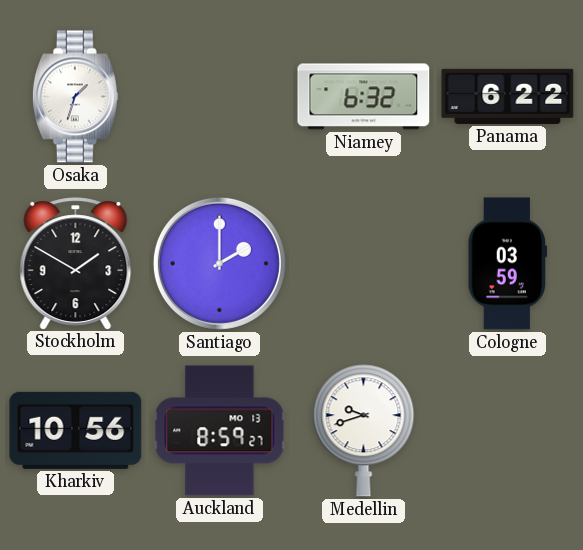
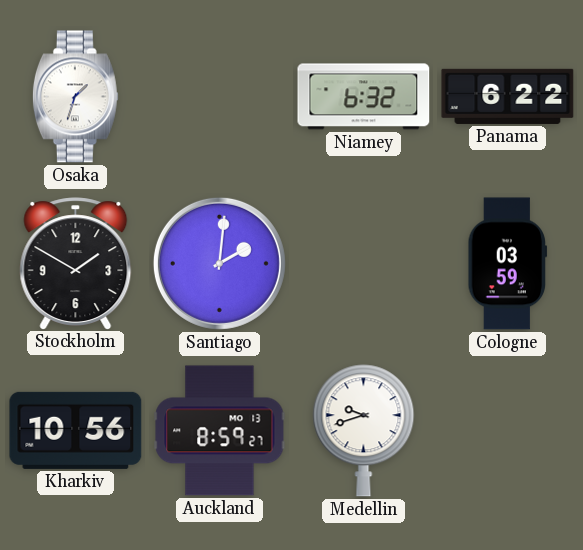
Santiago: 2:00 -> 2:01 (219, 263)
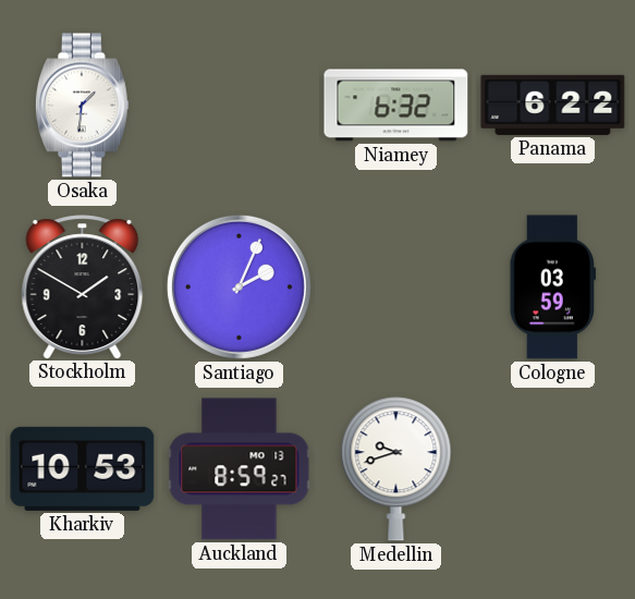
Osaka: 1:33 -> 1:31 (82, 106)
Santiago: 2:01 -> 2:04 (239, 286)
Kharkiv: 10:56 -> 10:53 (83, 468)
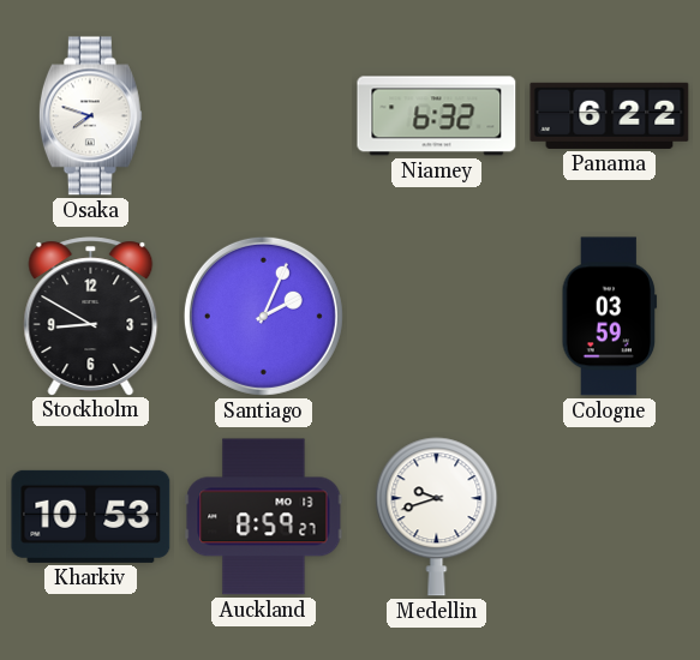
Osaka: 1:31 -> 7:48 (90, 116)
Stockholm: 1:50 -> 8:50 (91, 316)
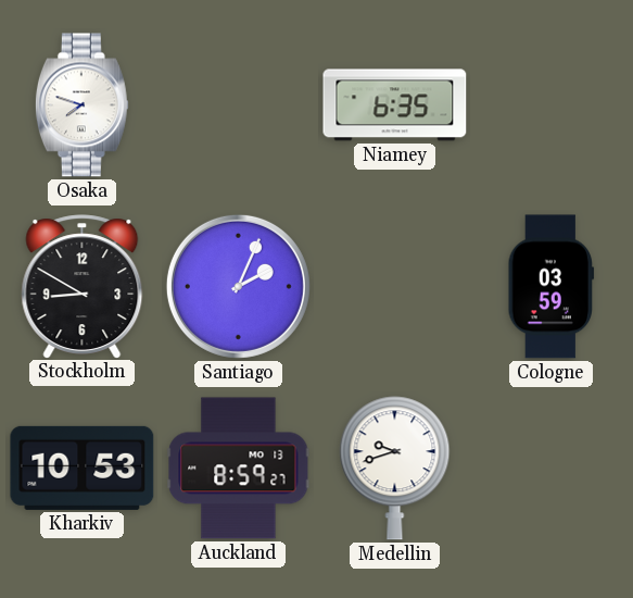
Niamey: 6:32 -> 6:35 (395, 105)
Panama: 6:22 -> none (610, 115)
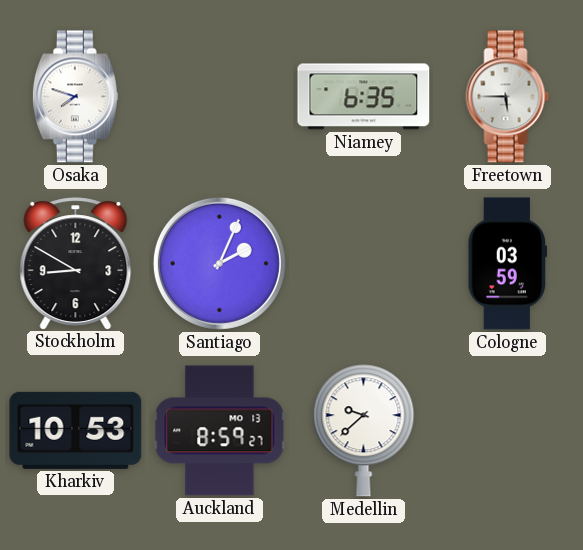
Freetown: none -> 5:45 (508, 97)
Medellin: 9:42 -> 9:38 (364, 431)
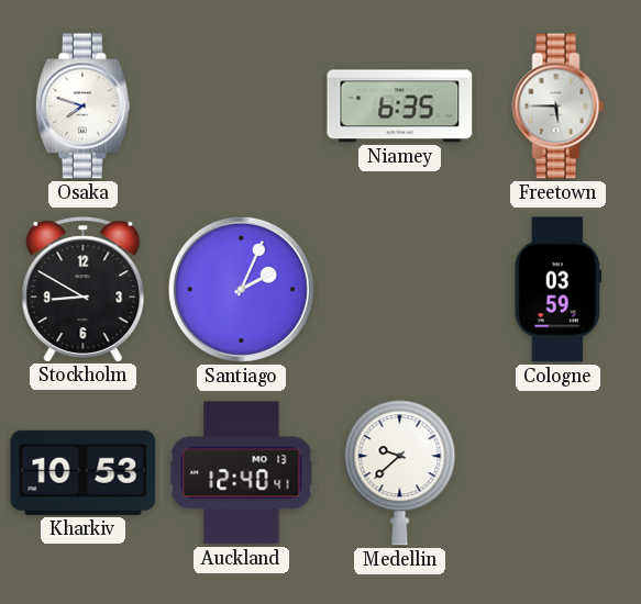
Auckland: 8:59 -> 12:40 (242, 473)
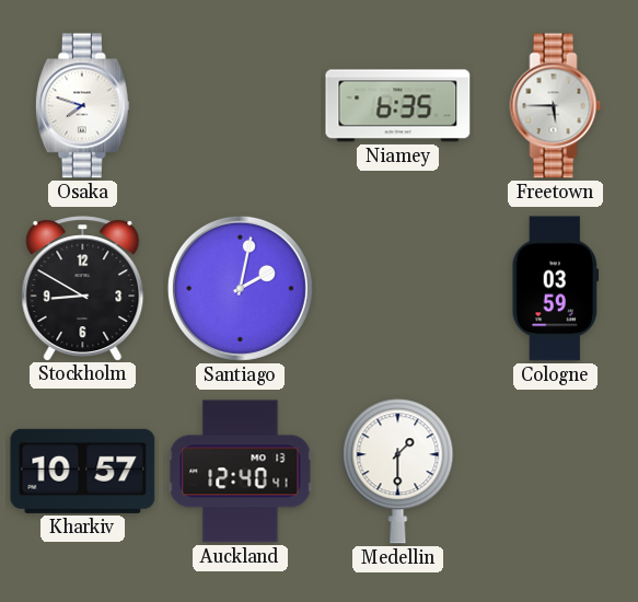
Santiago: 2:04 -> 2:02 (240, 288)
Kharkiv: 10:53 -> 10:57 (83, 471)
Medellin: 9:38 -> 1:30 (398, 472)
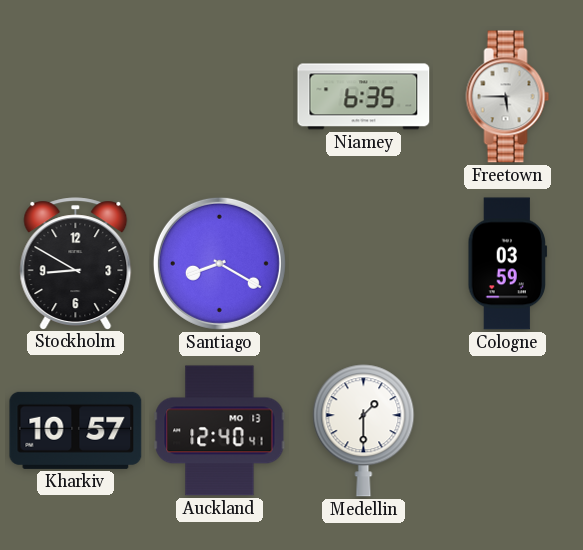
Osaka: 7:48 -> none (82, 106)
Santiago: 2:02 -> 8:20 (219, 263)
